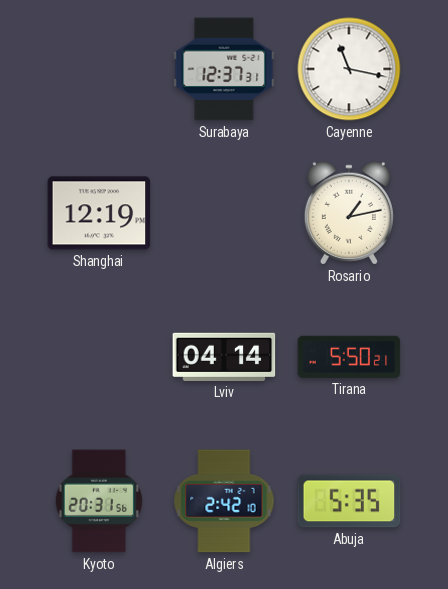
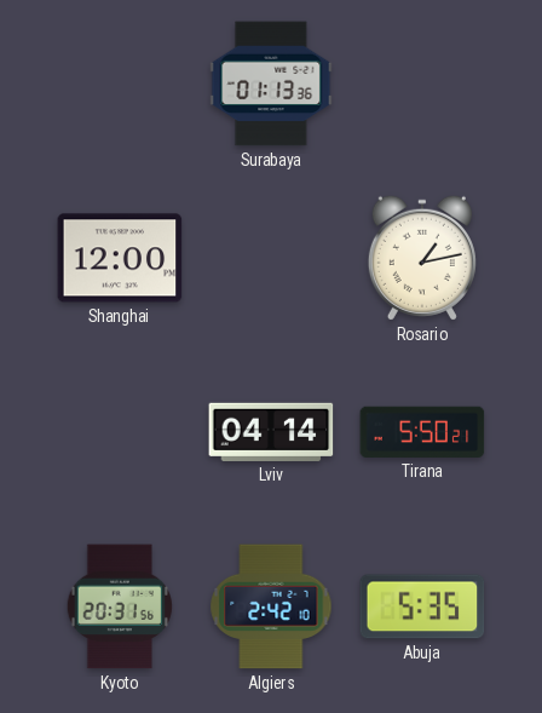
Surabaya: 12:37 -> 01:13 (271, 84)
Cayenne: 11:17 -> none (349, 69)
Shanghai: 12:19 -> 12:00 (120, 258)
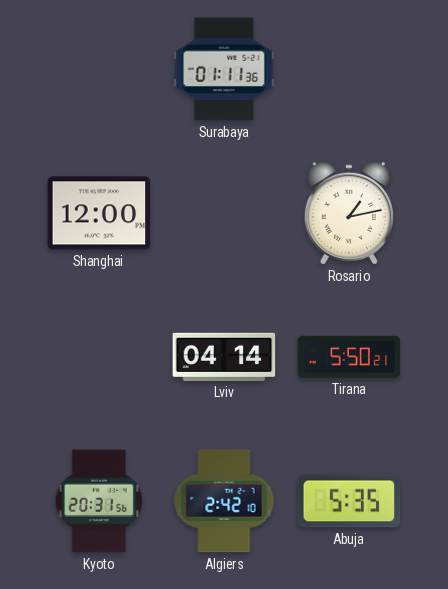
Surabaya: 01:13 -> 01:11 (224, 69)
